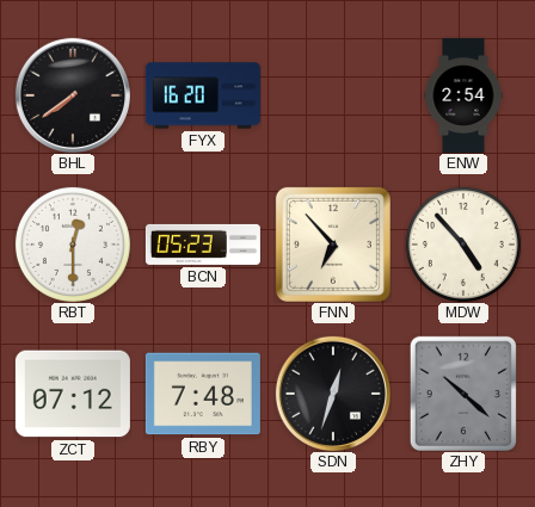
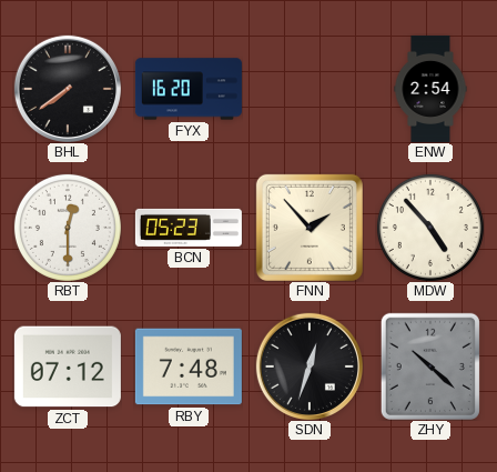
FNN: 6:53 -> 1:53 (310, 228)
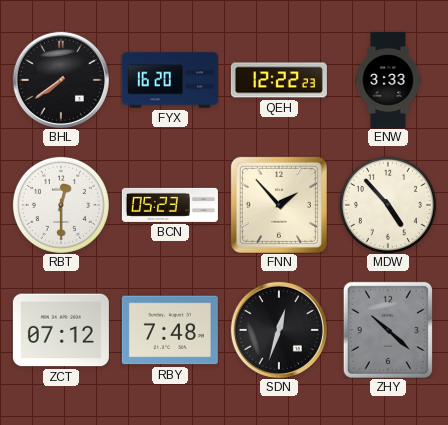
QEH: none -> 12:22 (279, 80)
ENW: 2:54 -> 3:33 (388, 80)
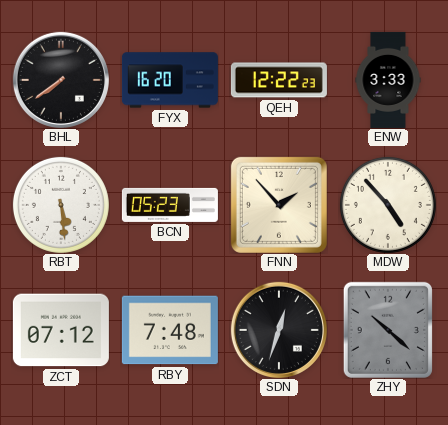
RBT: 12:30 -> 5:29 (61, 205)
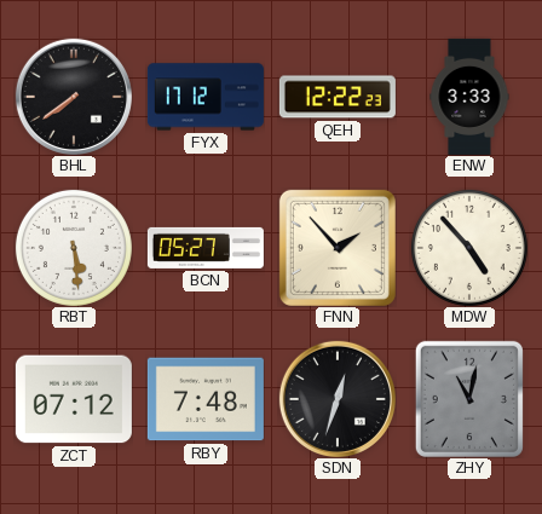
FYX: 16:20 -> 17:12 (206, 97)
BCN: 05:23 -> 05:27 (206, 248)
ZHY: 10:22 -> 11:02 (469, 399)
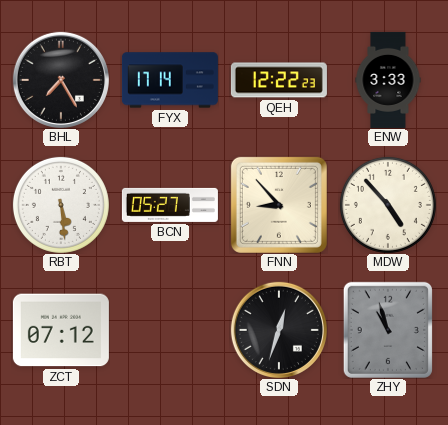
BHL: 7:39 -> 7:25 (61, 80)
FYX: 17:12 -> 17:14 (170, 80)
FNN: 1:53 -> 8:53 (279, 205)
RBY: 7:48 -> none (206, 399)
ZHY: 11:02 -> 10:57 (388, 330)
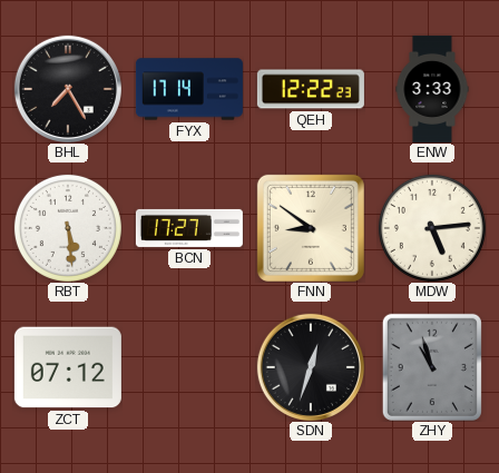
BCN: 05:27 -> 17:27 (189, 228)
FNN: 8:53 -> 8:51 (311, 228)
MDW: 4:53 -> 5:14 (432, 228)
